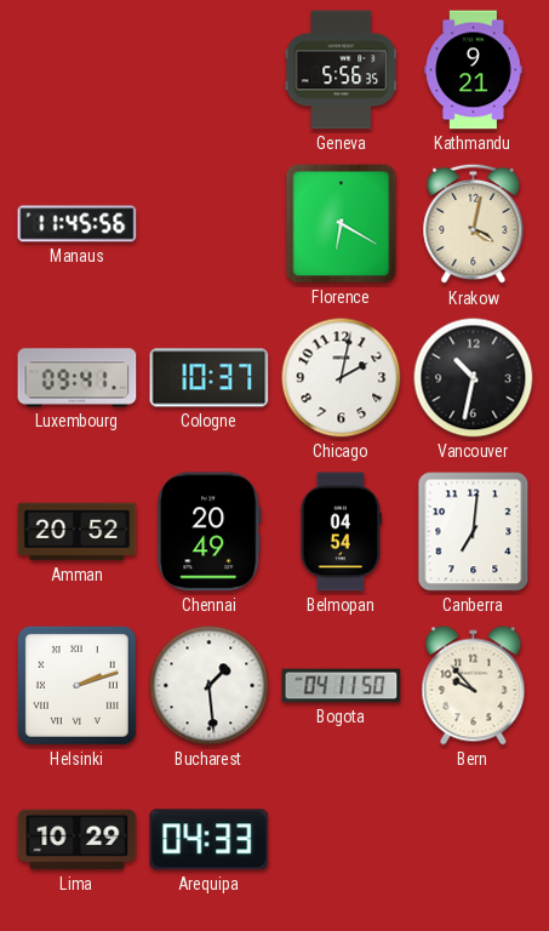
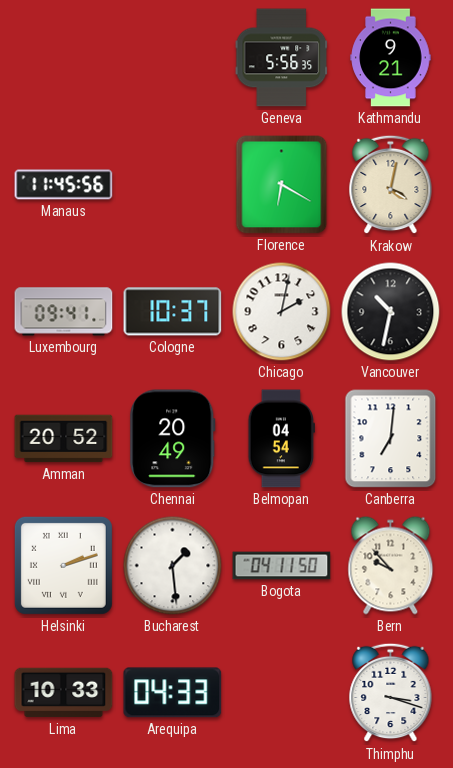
Lima: 10:29 -> 10:33 (64, 693)
Thimphu: none -> 3:18 (391, 693)
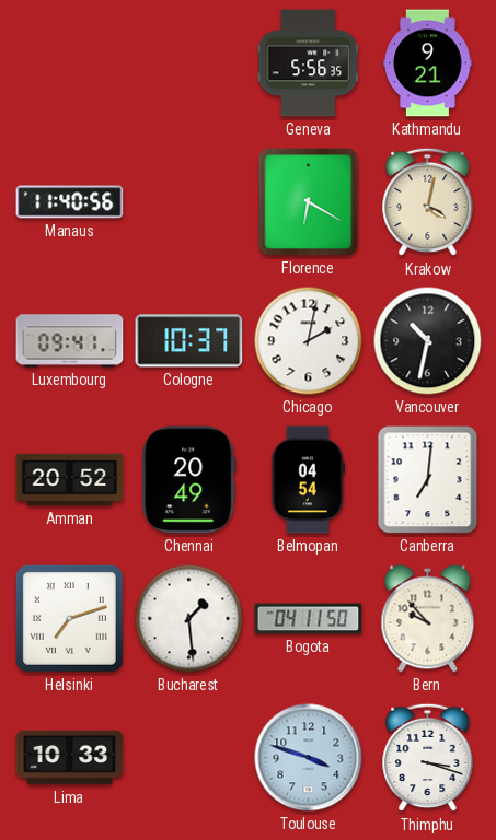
Manaus: 11:45 -> 11:40 (70, 202)
Helsinki: 2:12 -> 7:12 (69, 618)
Arequipa: 04:33 -> none (173, 693)
Toulouse: none -> 3:48 (309, 758)
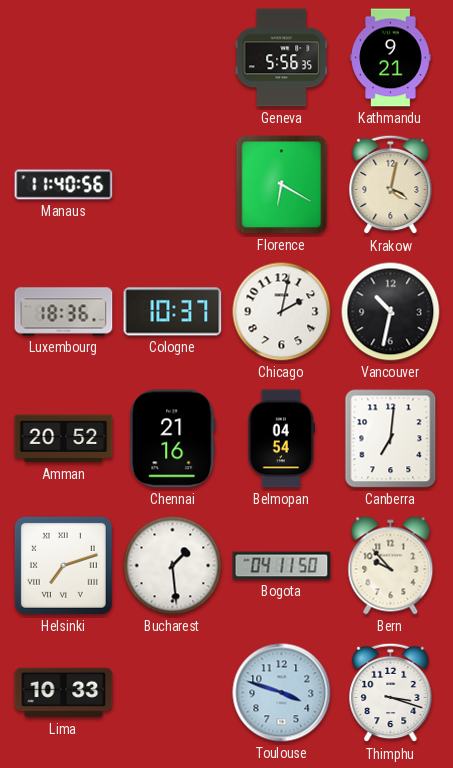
Luxembourg: 09:41 -> 18:36 (64, 312)
Chennai: 20:49 -> 21:16 (173, 439)
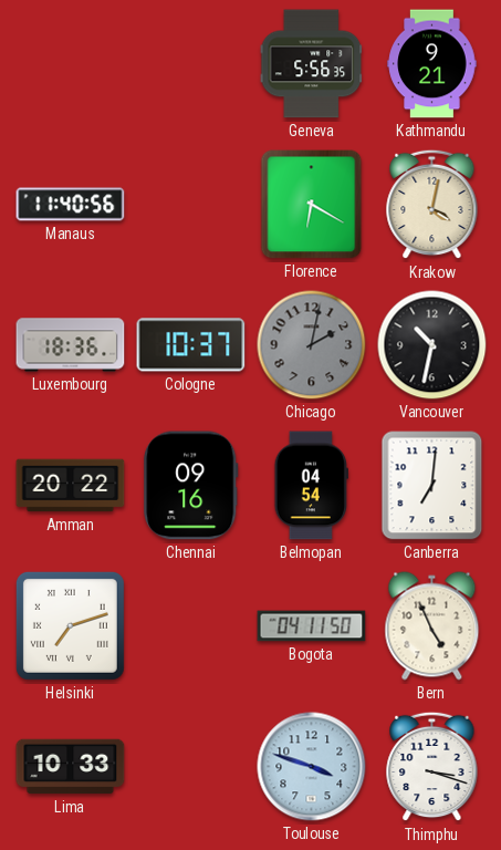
Chicago dial: white -> grey (312, 345)
Amman: 20:52 -> 20:22 (71, 486)
Chennai: 21:16 -> 09:16 (191, 486)
Bucharest: 1:29 -> none (173, 566)
Bern: 9:53 -> 4:56 (432, 626)
